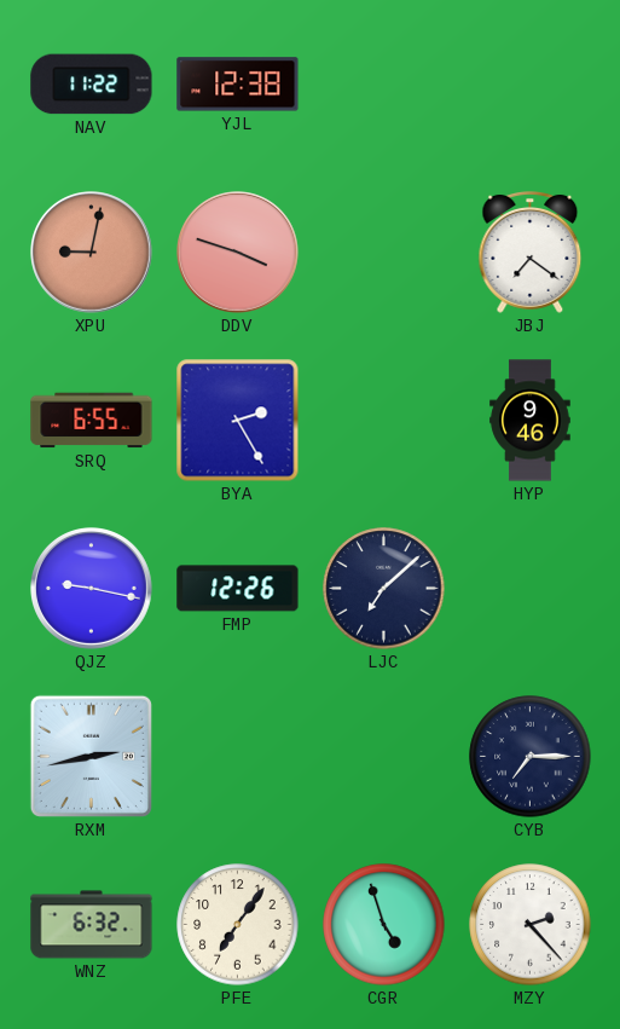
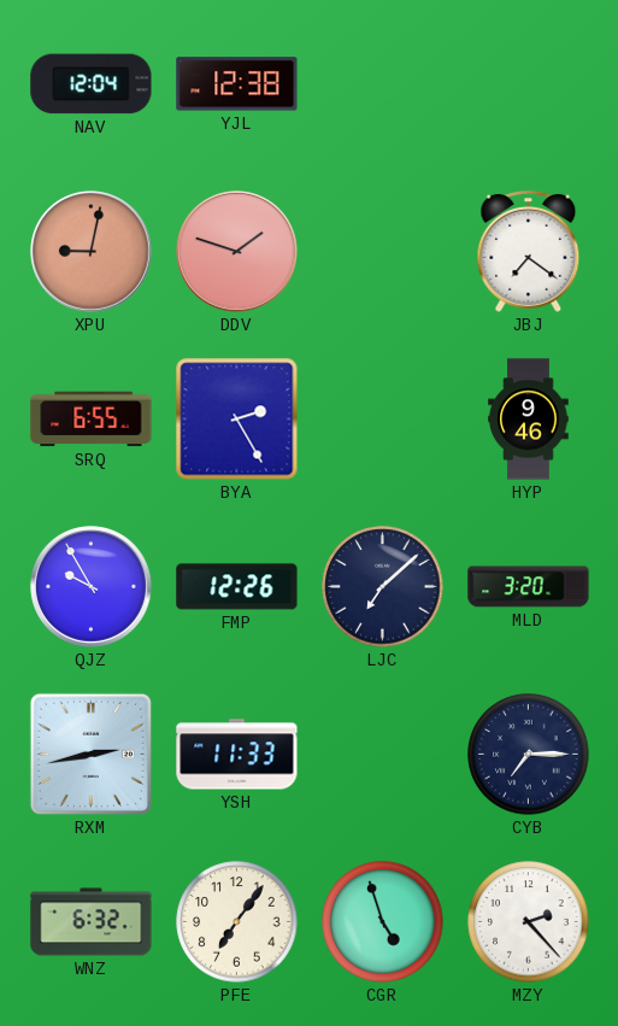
NAV: 11:22 -> 12:04 (92, 84)
DDV: 3:48 -> 1:48 (237, 252)
QJZ: 9:17 -> 9:55 (92, 587)
MLD: none -> 3:20 (529, 587)
YSH: none -> 11:33 (237, 755)
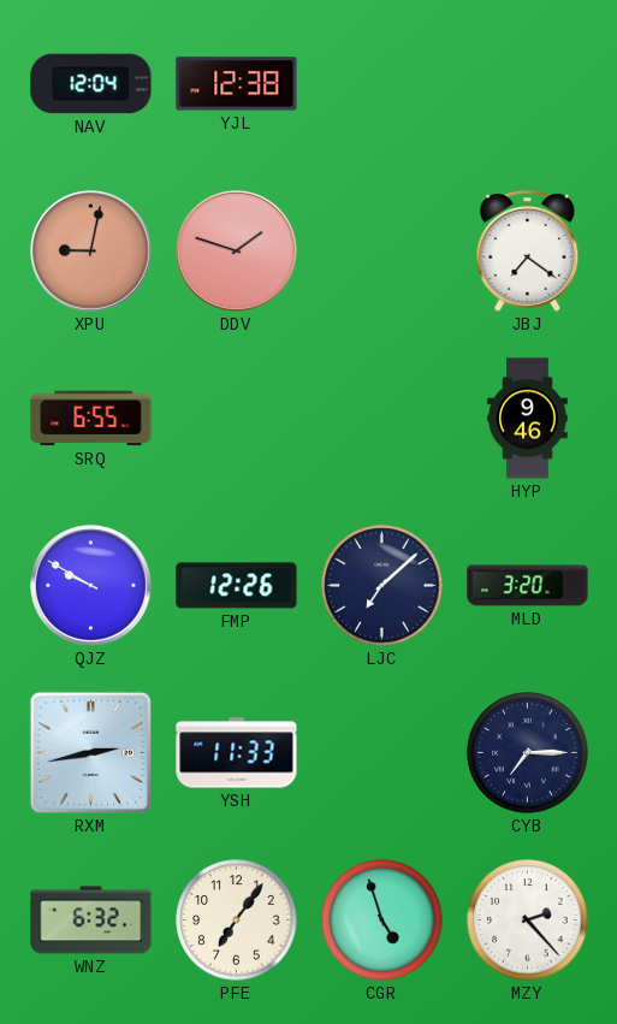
BYA: 2:25 -> none (237, 420)
QJZ: 9:55 -> 9:50 (91, 586)
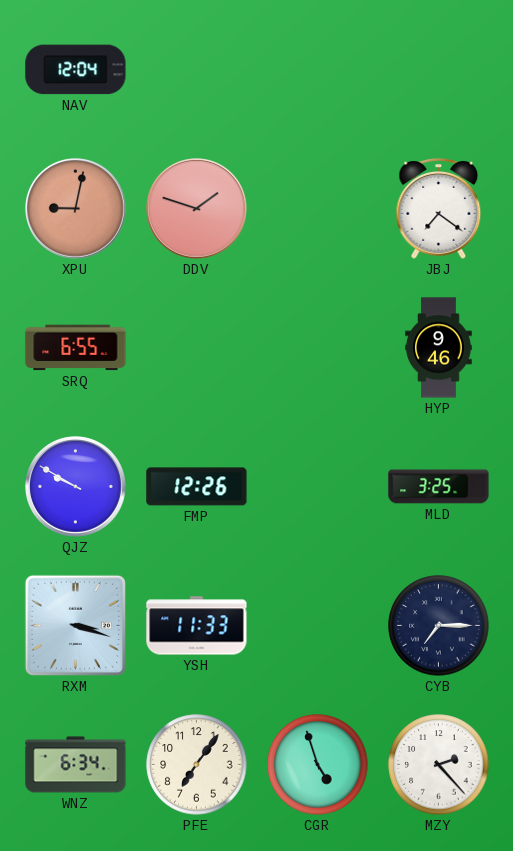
YJL: 12:38 -> none (237, 84)
LJC: 7:08 -> none (382, 586)
MLD: 3:20 -> 3:25 (439, 487)
RXM: 2:43 -> 3:18 (75, 625)
WNZ: 6:32 -> 6:34 (76, 765)
